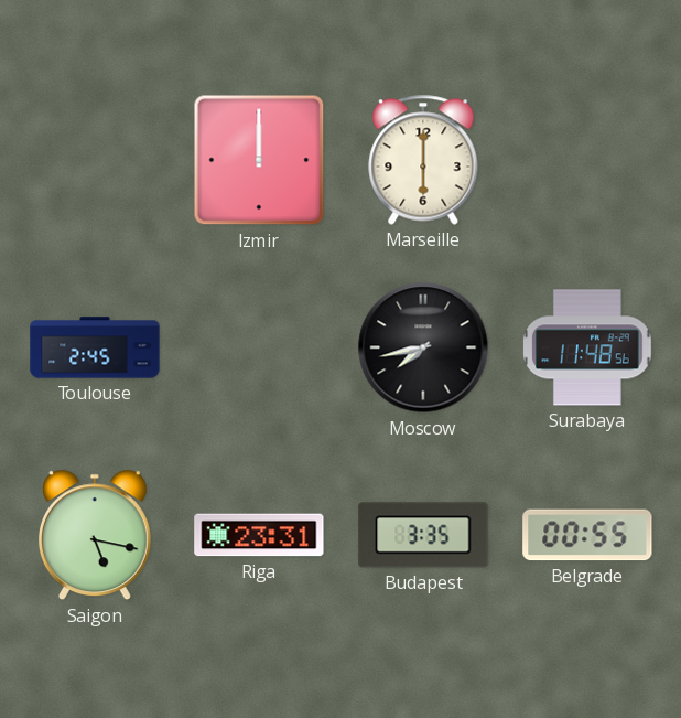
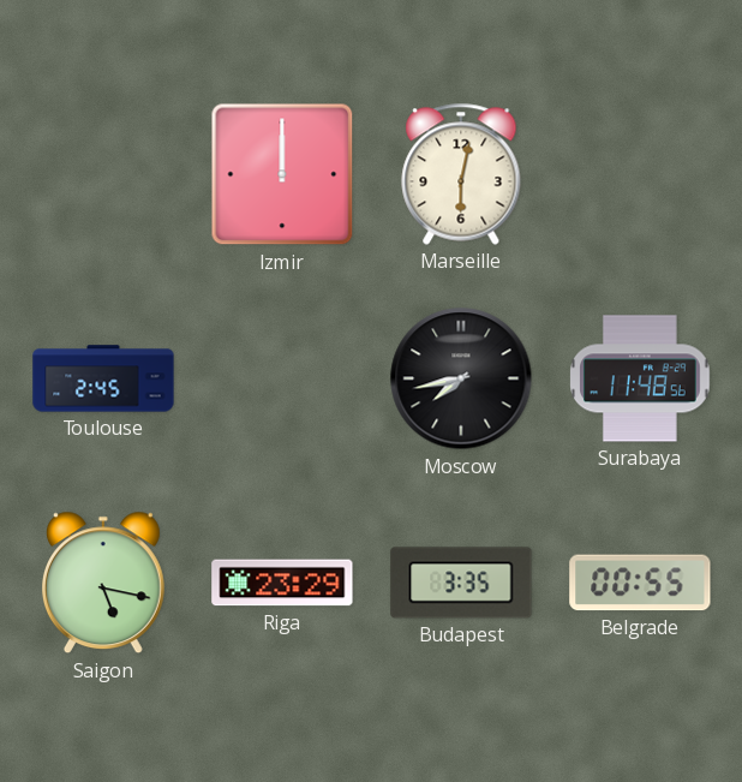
Marseille: 6:00 -> 6:02 (461, 174)
Riga: 23:31 -> 23:29 (282, 583)
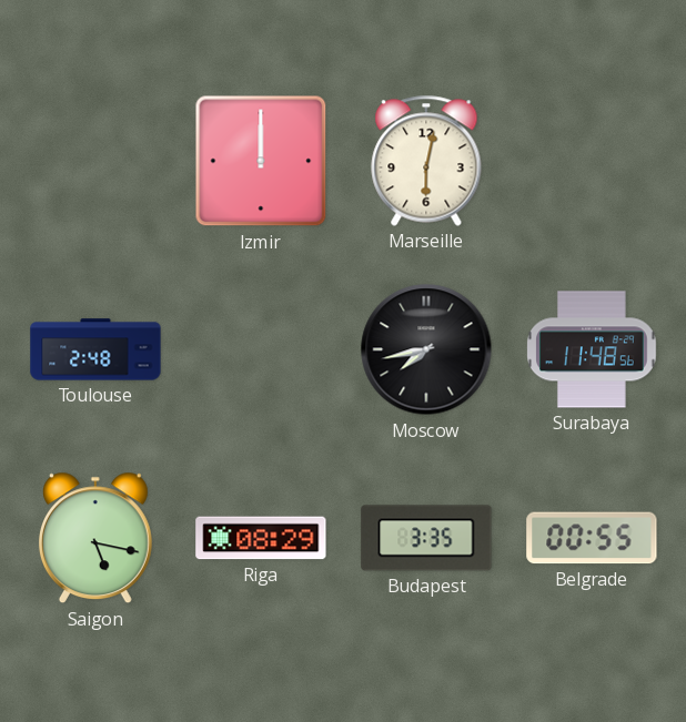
Toulouse: 2:45 -> 2:48 (95, 349)
Riga: 23:29 -> 08:29 (261, 538)
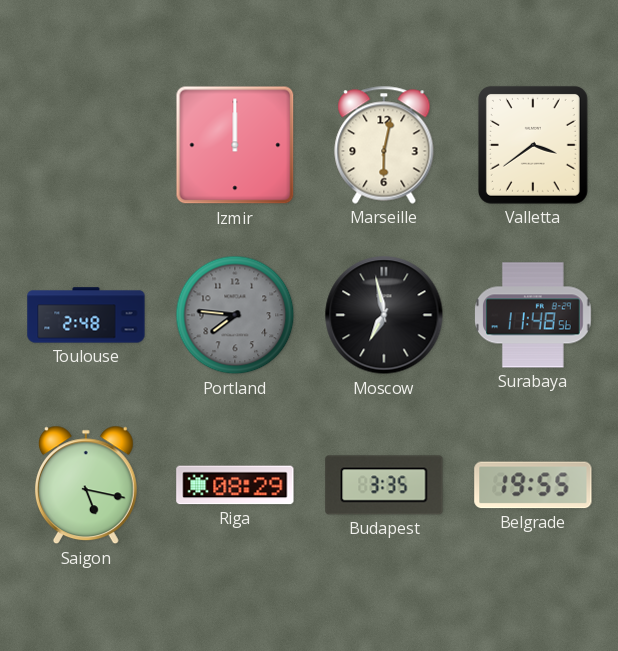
Valletta: none -> 3:39 (533, 145)
Portland: none -> 7:46 (235, 315)
Moscow: 7:43 -> 6:58 (384, 315)
Belgrade: 00:55 -> 19:55 (533, 485)
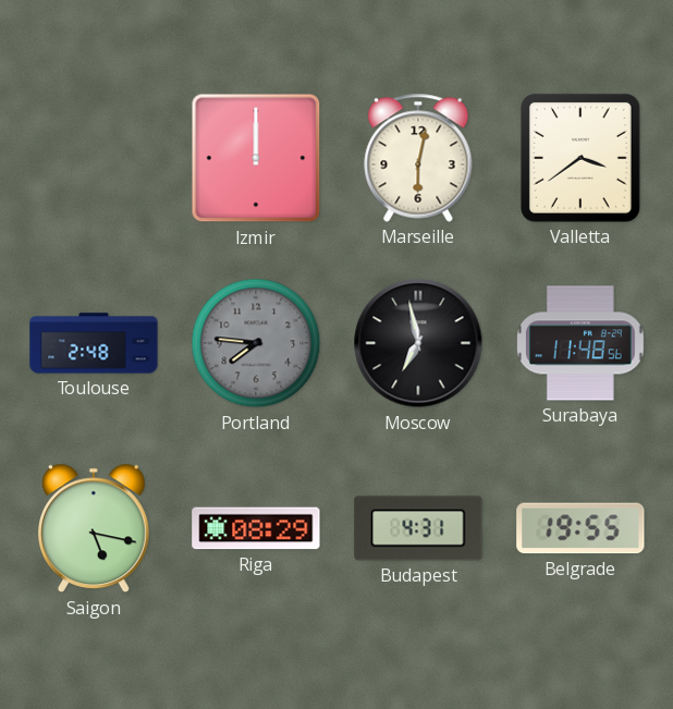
Budapest: 3:35 -> 4:31 (418, 528)
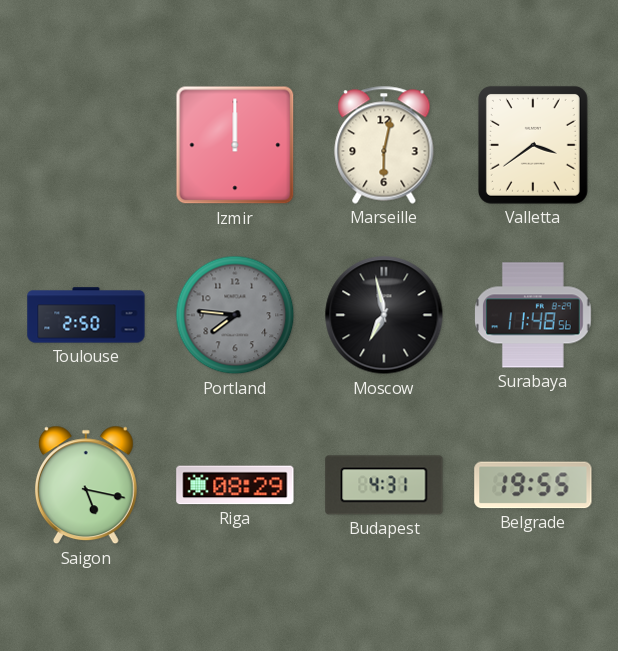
Toulouse: 2:48 -> 2:50 (86, 315)
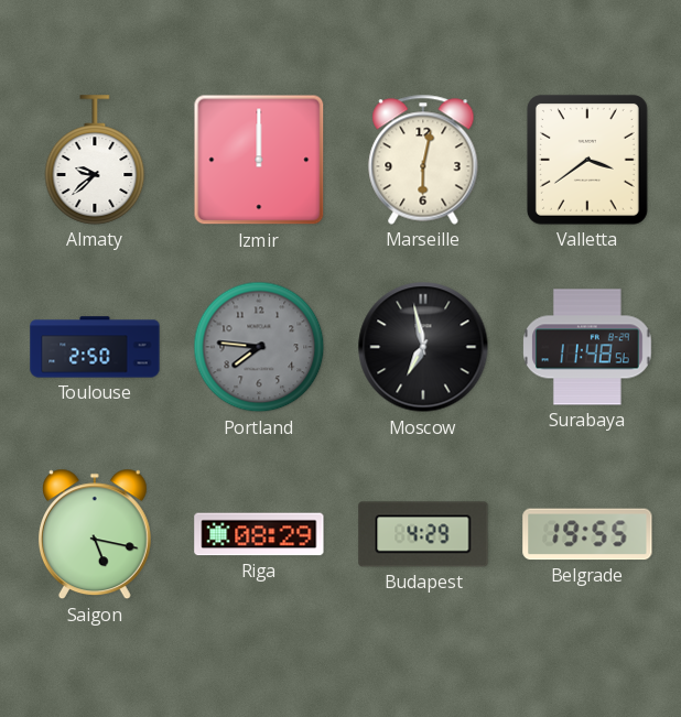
Almaty: none -> 9:38 (95, 160)
Budapest: 4:31 -> 4:29 (423, 534)
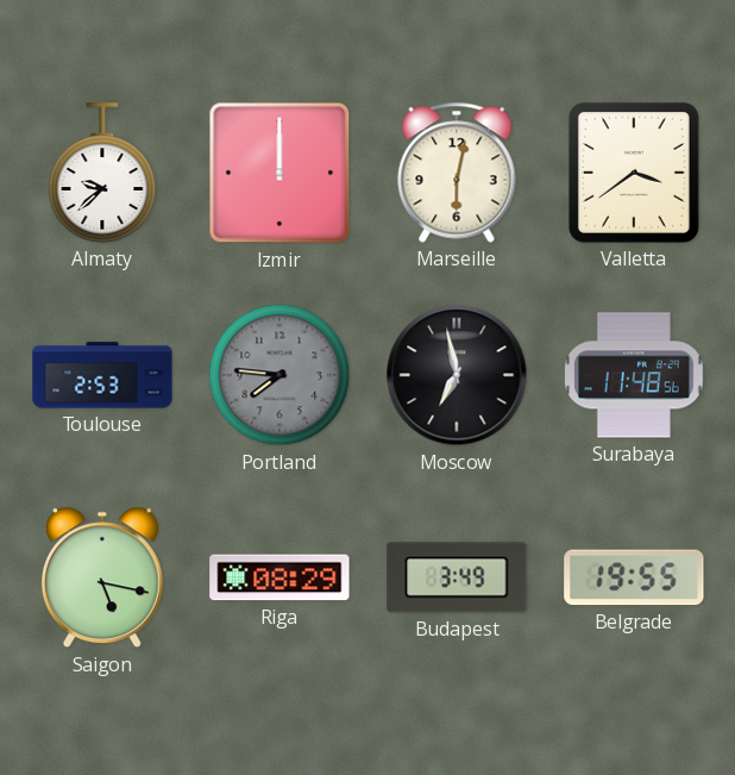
Toulouse: 2:50 -> 2:53 (102, 375)
Budapest: 4:29 -> 3:49 (457, 577)
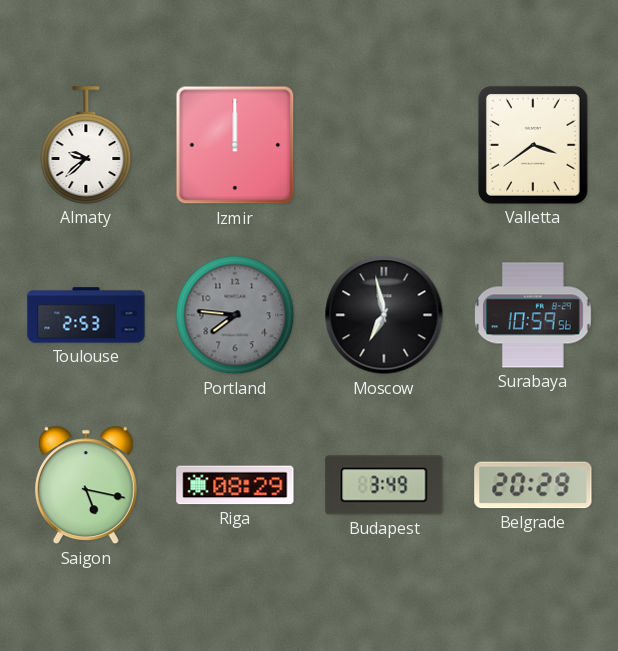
Marseille: 6:02 -> none (457, 173)
Surabaya: 11:48 -> 10:59 (534, 315)
Belgrade: 19:55 -> 20:29 (533, 485)
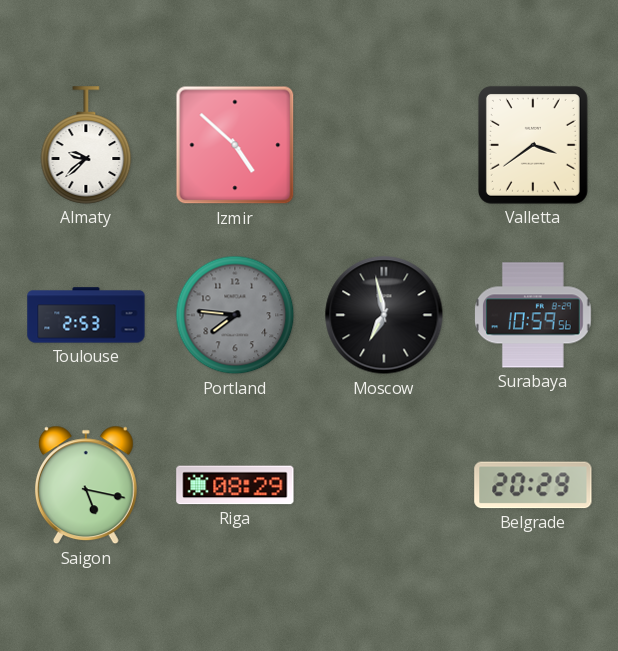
Izmir: 12:00 -> 4:52 (235, 145)
Budapest: 3:49 -> none (384, 485)
